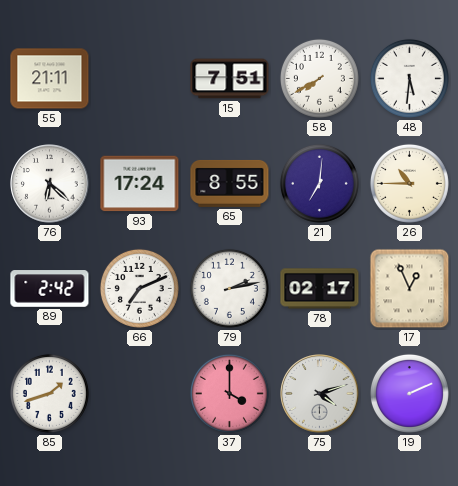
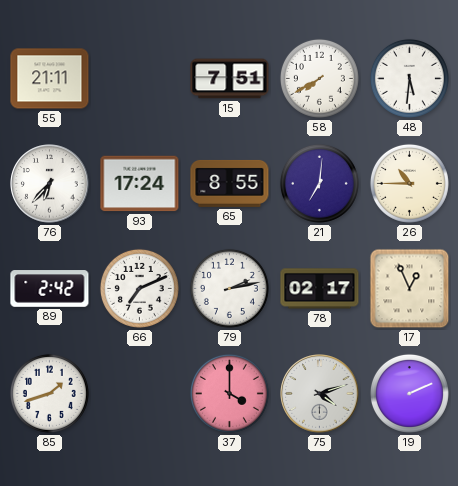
76: 6:22 -> 6:37 (50, 184)
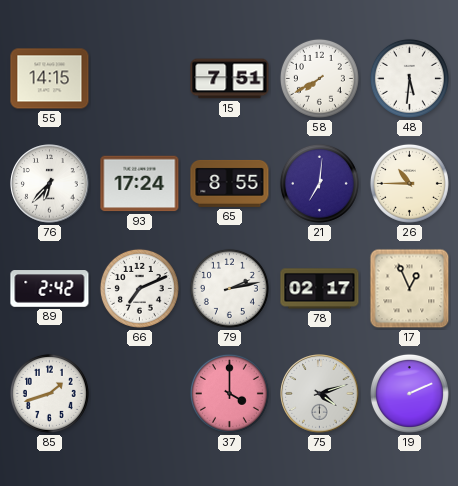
55: 21:11 -> 14:15 (50, 79)
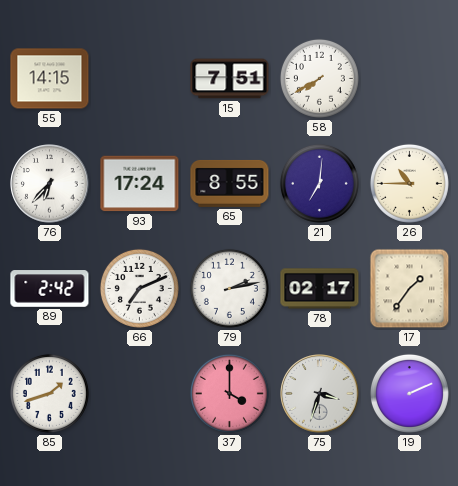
48: 5:31 -> none (409, 78)
17: 12:56 -> 1:36 (410, 289)
75: 4:12 -> 3:33 (320, 394)
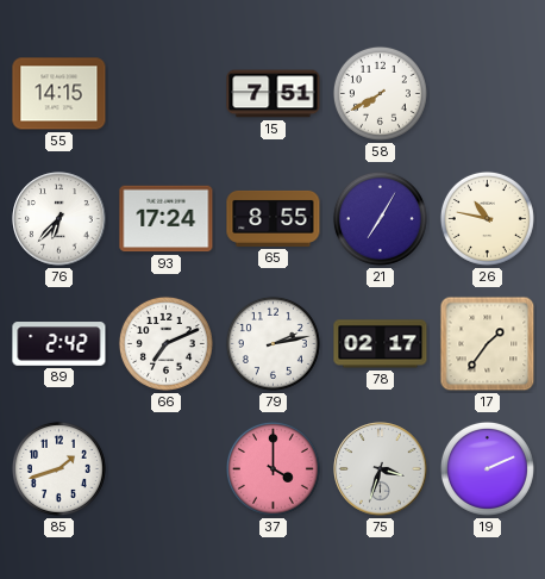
21: 7:01 -> 7:05 (380, 218)
26: 10:45 -> 10:47 (487, 218)
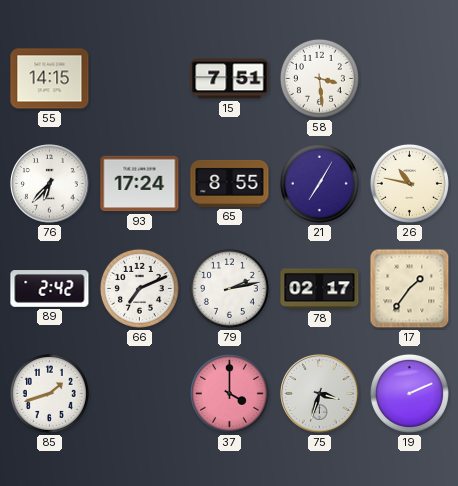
58: 7:40 -> 3:29 (319, 78)
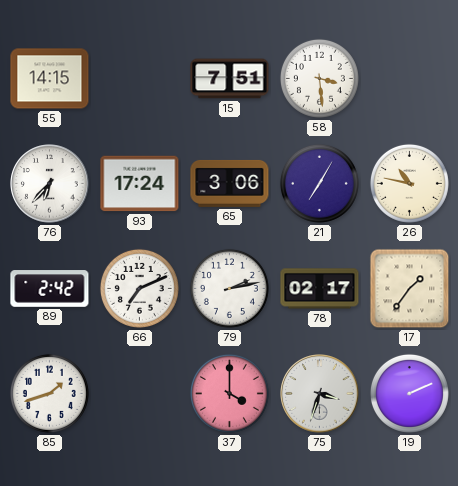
65: 8:55 -> 3:06 (230, 183)
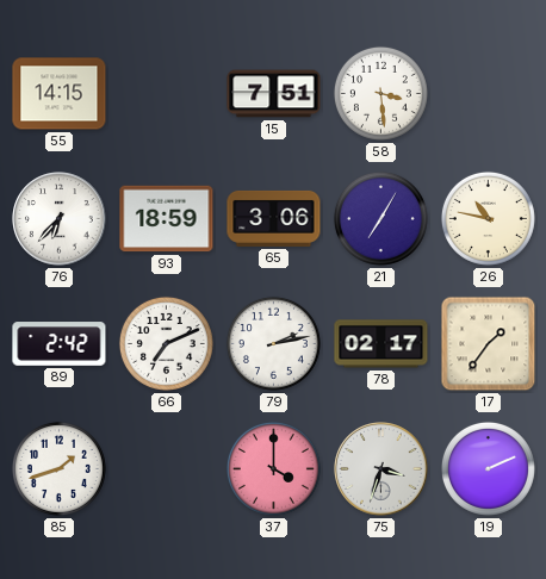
93: 17:24 -> 18:59 (167, 219)
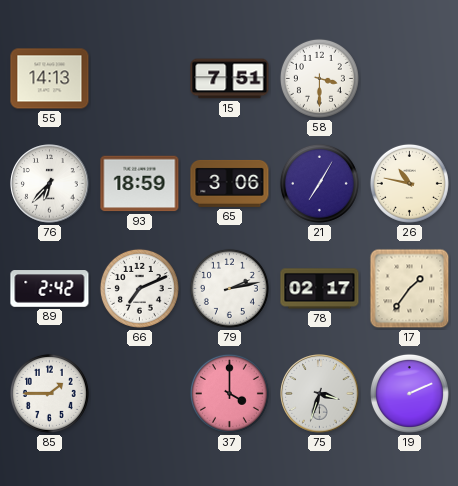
55: 14:15 -> 14:13 (50, 79)
58: 3:29 -> 3:30 (319, 78)
85: 1:42 -> 1:45 (49, 393)
